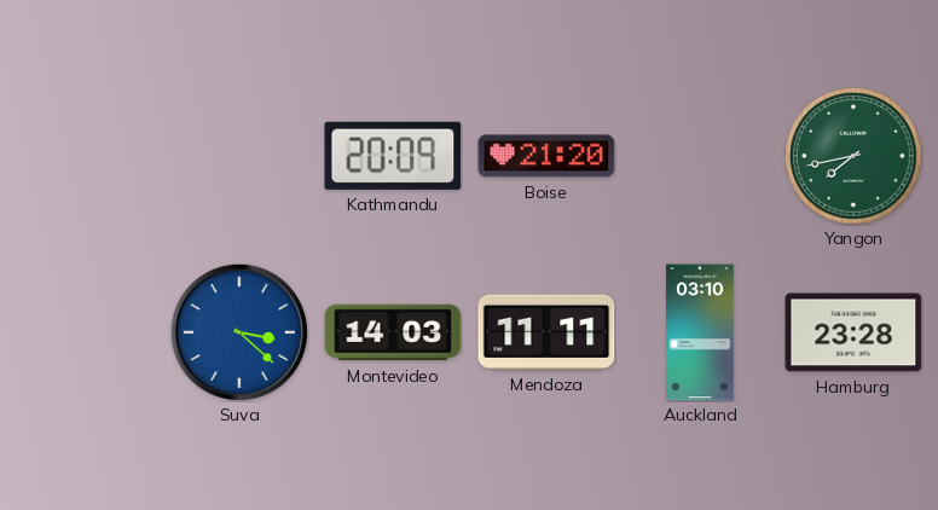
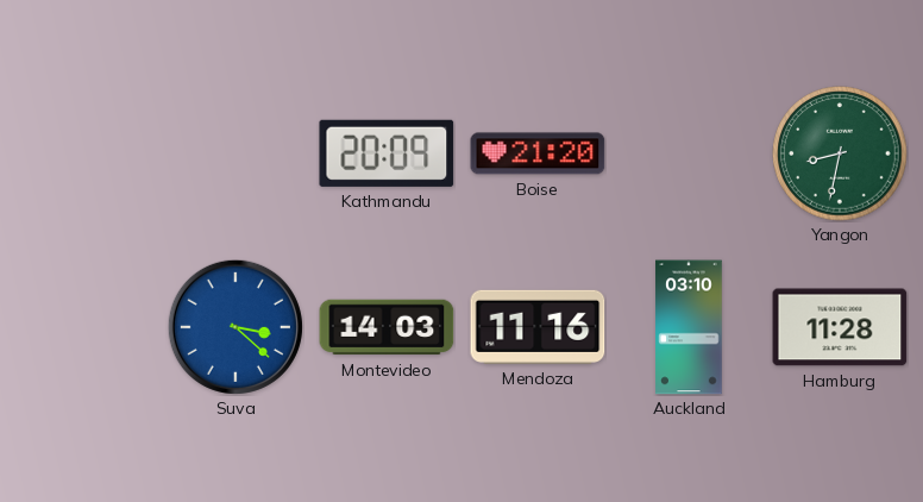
Yangon: 7:43 -> 8:32 (840, 153)
Mendoza: 11:11 -> 11:16 (538, 327)
Hamburg: 23:28 -> 11:28 (840, 327)
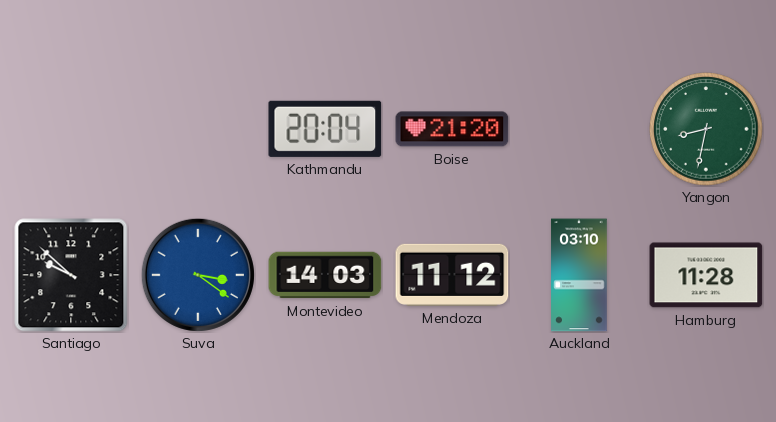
Kathmandu: 20:09 -> 20:04 (325, 129)
Santiago: none -> 9:52 (71, 275)
Suva: 3:22 -> 3:21 (198, 275)
Mendoza: 11:16 -> 11:12 (452, 275)
